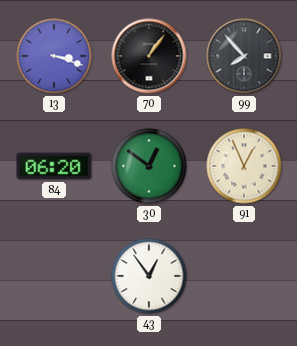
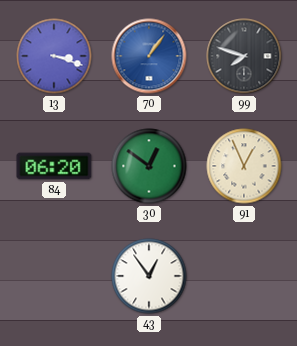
70 dial: black -> blue (149, 56)
99: 7:53 -> 7:48 (244, 56)
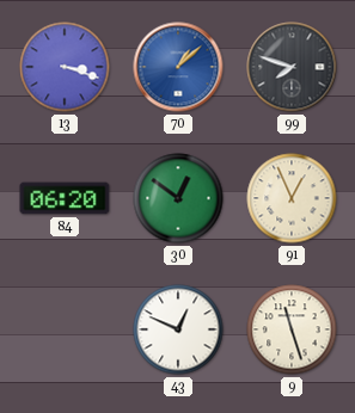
70: 1:06 -> 1:08 (178, 67)
43: 12:54 -> 12:49 (178, 329)
9: none -> 11:27 (292, 329)
